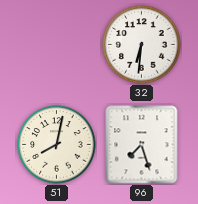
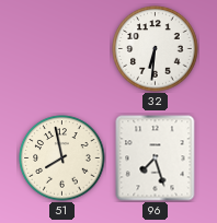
51: 8:02 -> 7:58 (62, 159)
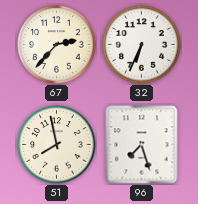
67: none -> 2:37 (57, 45)
32: 6:31 -> 6:34 (142, 45)
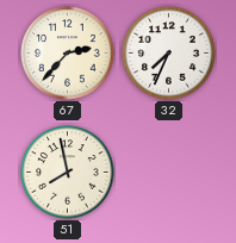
32: 6:34 -> 7:34 (169, 54)
96: 7:27 -> none (142, 145)
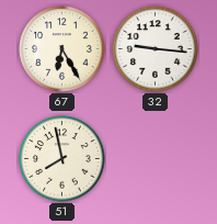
67: 2:37 -> 6:25 (62, 49)
32: 7:34 -> 9:16 (156, 49)
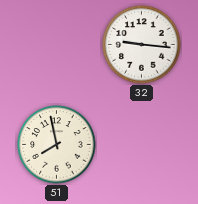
67: 6:25 -> none (62, 49)
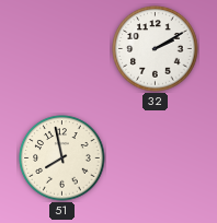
32: 9:16 -> 2:10 (156, 49)
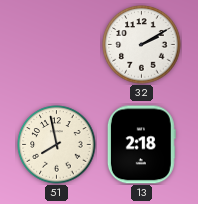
13: none -> 2:18 (141, 145)
